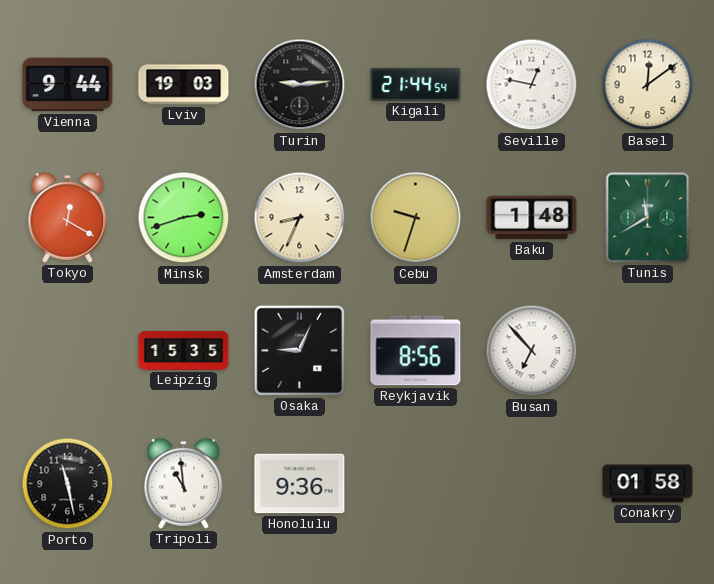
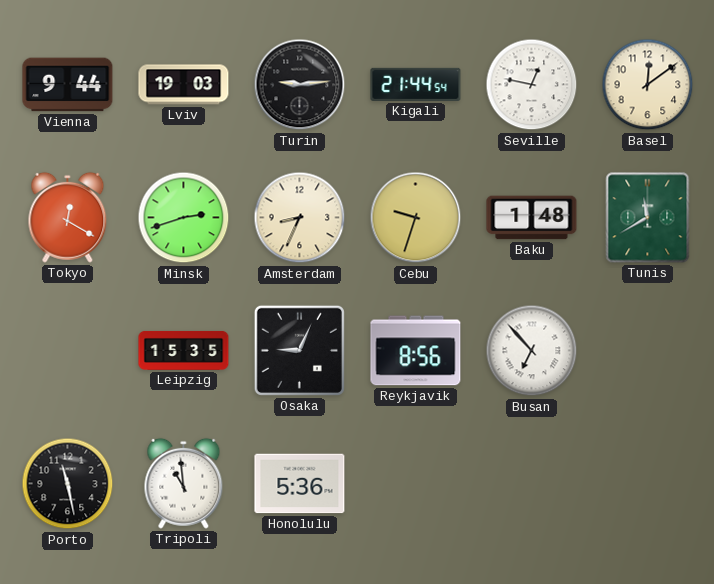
Honolulu: 9:36 -> 5:36 (300, 484)
Conakry: 01:58 -> none (648, 484)
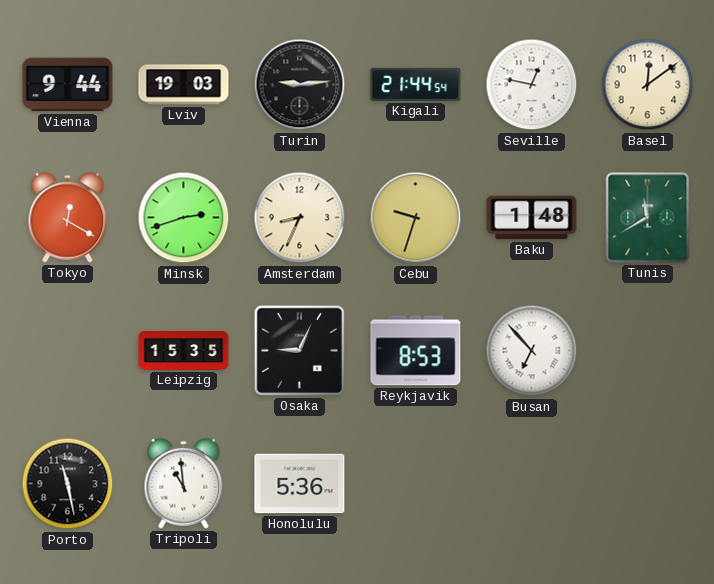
Reykjavik: 8:56 -> 8:53 (416, 351)
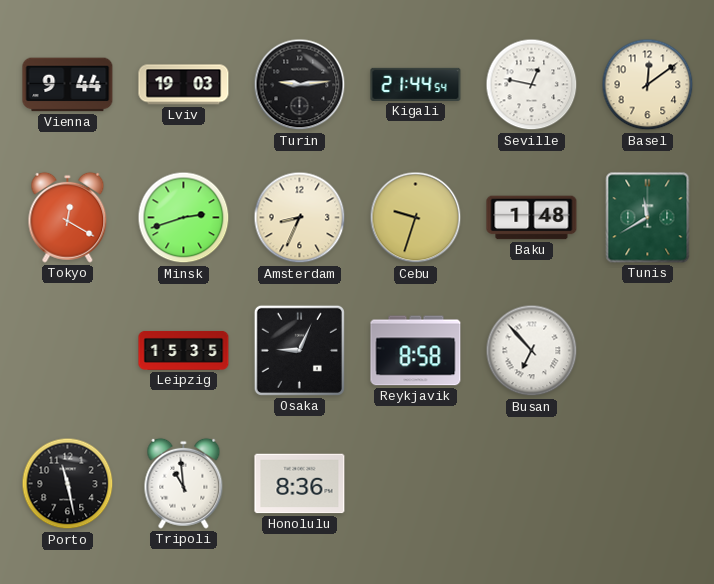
Reykjavik: 8:53 -> 8:58 (416, 351)
Honolulu: 5:36 -> 8:36 (300, 484)
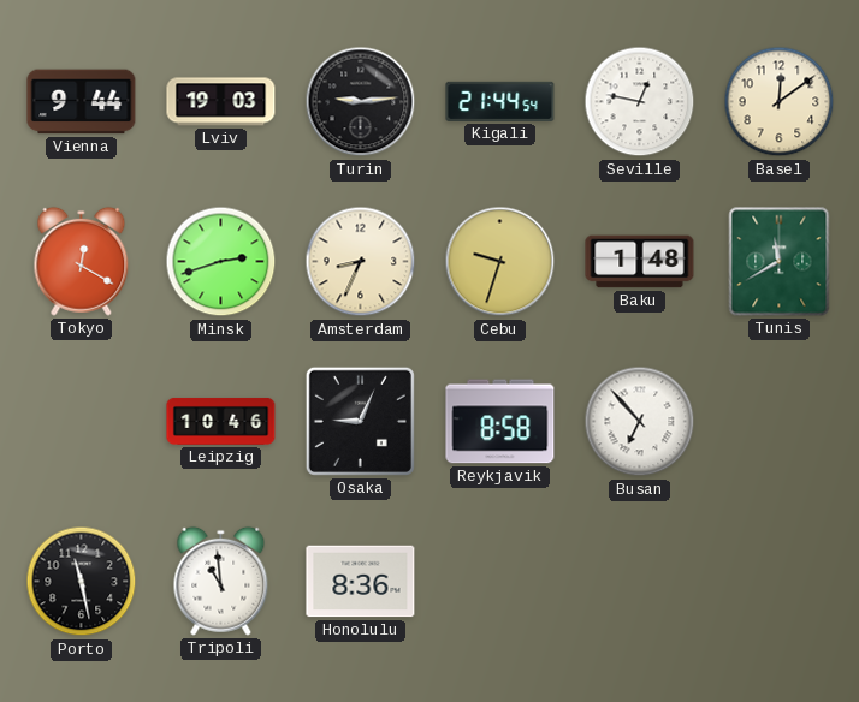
Leipzig: 15:35 -> 10:46 (221, 421)
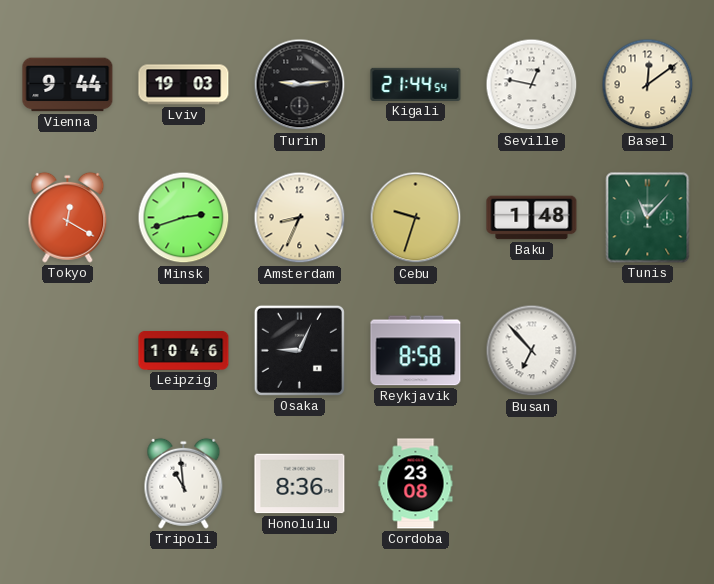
Tunis: 11:40 -> 11:07 (648, 218)
Porto: 11:28 -> none (82, 582)
Cordoba: none -> 23:08 (416, 484)
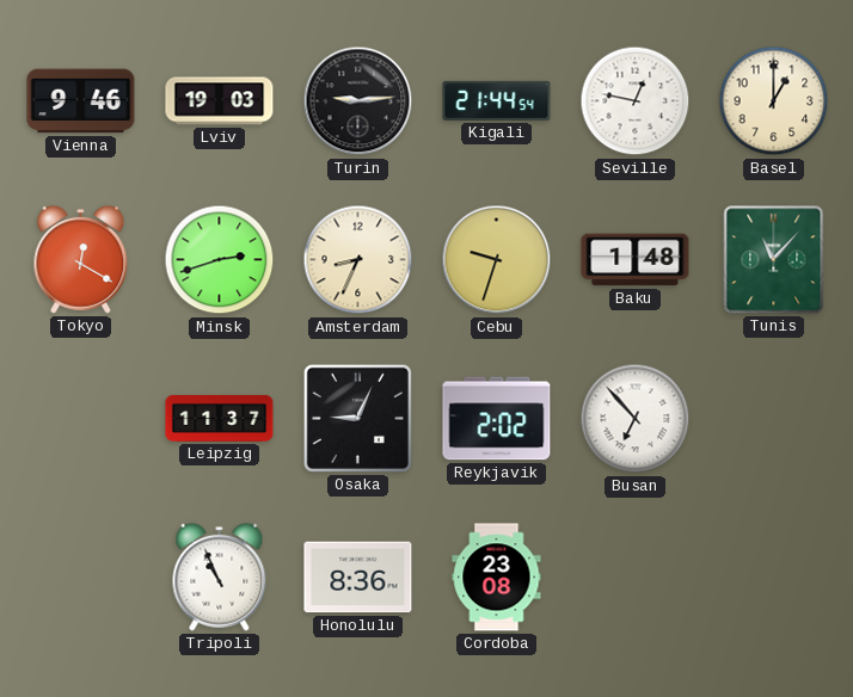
Vienna: 9:44 -> 9:46 (81, 101)
Basel: 12:09 -> 1:00 (774, 101)
Leipzig: 10:46 -> 11:37 (220, 418)
Reykjavik: 8:58 -> 2:02 (497, 419)
Tripoli: 10:59 -> 10:56 (220, 576)
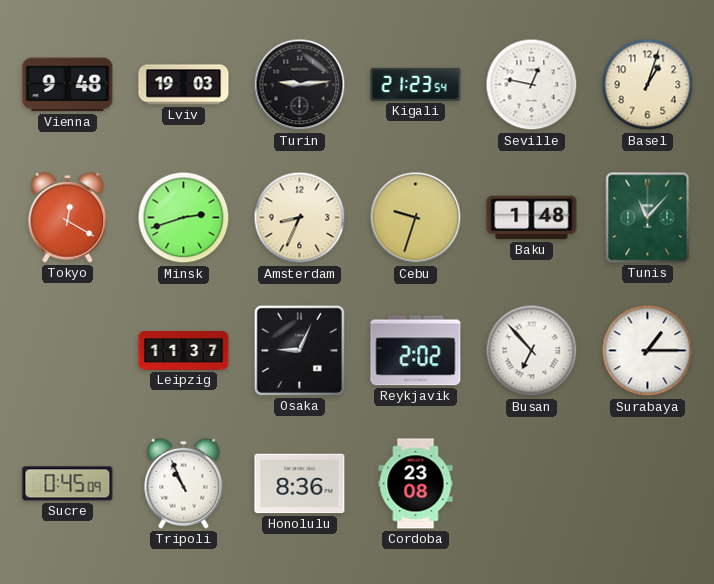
Vienna: 9:46 -> 9:48 (68, 85)
Kigali: 21:44 -> 21:23 (416, 84)
Basel: 1:00 -> 1:03 (648, 85)
Surabaya: none -> 1:15 (648, 351)
Sucre: none -> 0:45 (68, 484)
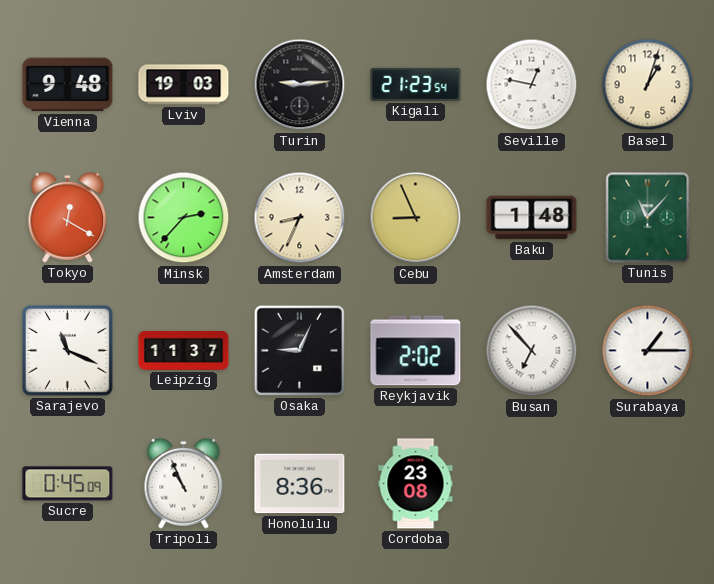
Minsk: 2:42 -> 2:37 (184, 218)
Cebu: 9:33 -> 8:56 (416, 218)
Sarajevo: none -> 11:19 (68, 351)
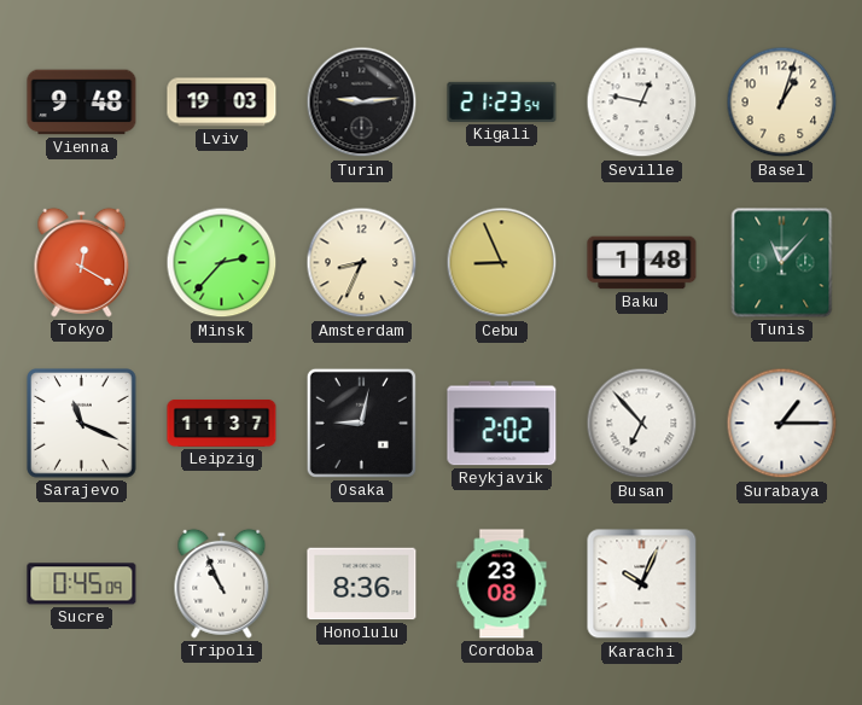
Osaka: 9:04 -> 9:02 (361, 423)
Karachi: none -> 10:04 (642, 584)
